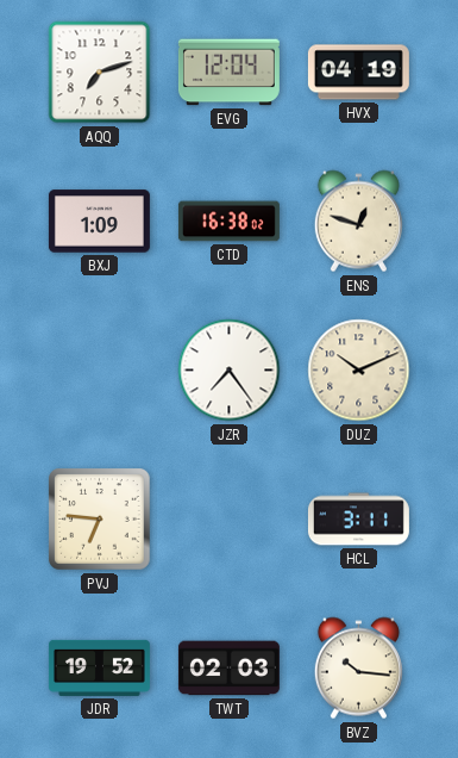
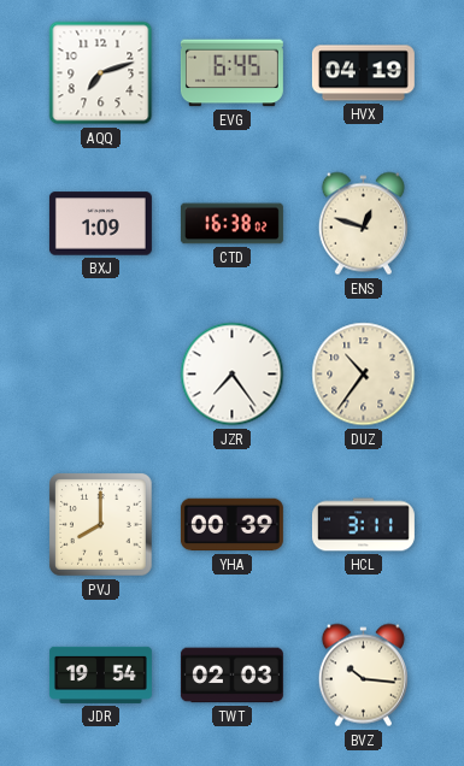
EVG: 12:04 -> 6:45 (231, 73)
DUZ: 10:11 -> 10:36 (364, 375)
PVJ: 6:46 -> 8:00 (101, 525)
YHA: none -> 00:39 (231, 525)
JDR: 19:52 -> 19:54 (100, 674)
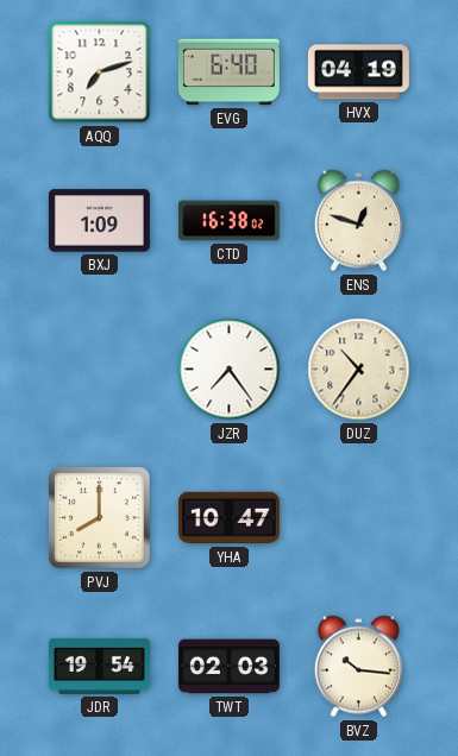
EVG: 6:45 -> 6:40 (228, 73)
YHA: 00:39 -> 10:47 (228, 518)
HCL: 3:11 -> none (363, 525)
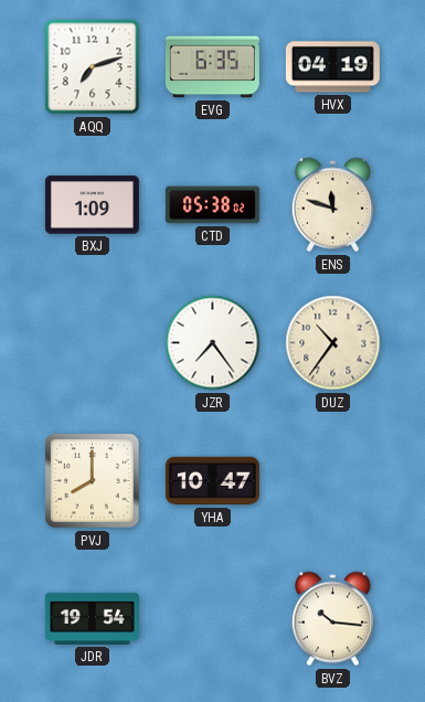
EVG: 6:40 -> 6:35 (212, 67)
CTD: 16:38 -> 05:38 (212, 205)
ENS: 12:48 -> 11:48 (332, 205)
TWT: 02:03 -> none (228, 667)
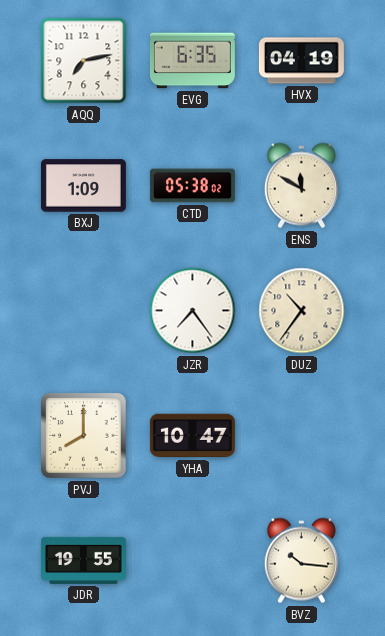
AQQ: 7:12 -> 7:13 (84, 61)
ENS: 11:48 -> 11:50 (301, 186)
JDR: 19:54 -> 19:55 (83, 560)
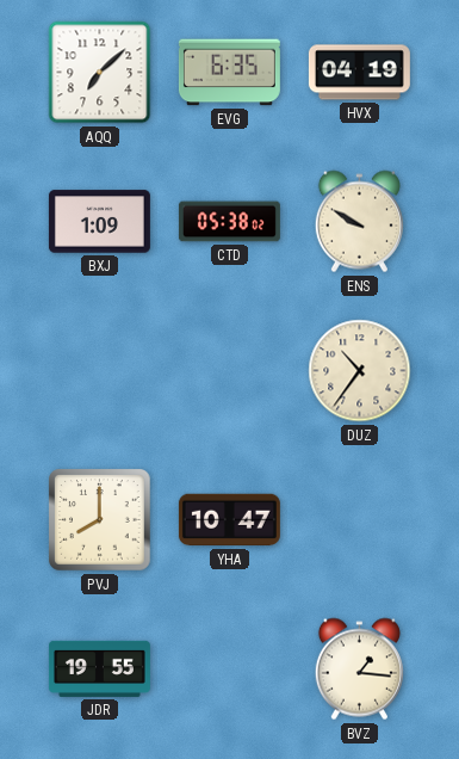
AQQ: 7:13 -> 7:08 (100, 73)
ENS: 11:50 -> 9:50 (359, 222)
JZR: 7:24 -> none (193, 311)
BVZ: 10:16 -> 1:16 (359, 669)
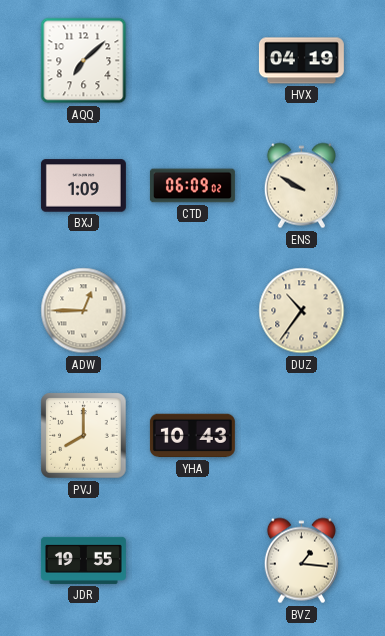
EVG: 6:35 -> none (229, 73)
CTD: 05:38 -> 06:09 (192, 186)
ADW: none -> 12:45 (84, 311)
YHA: 10:47 -> 10:43 (192, 436)
